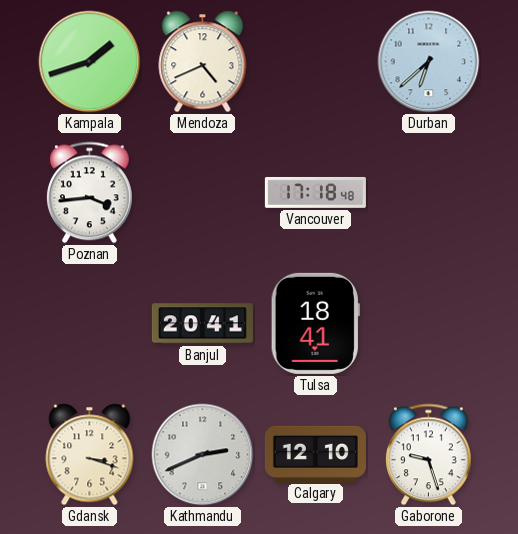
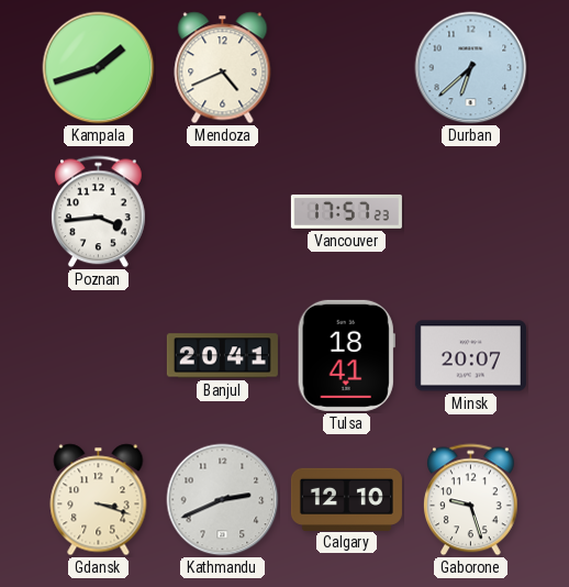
Vancouver: 17:18 -> 17:57 (346, 211)
Minsk: none -> 20:07 (470, 356)
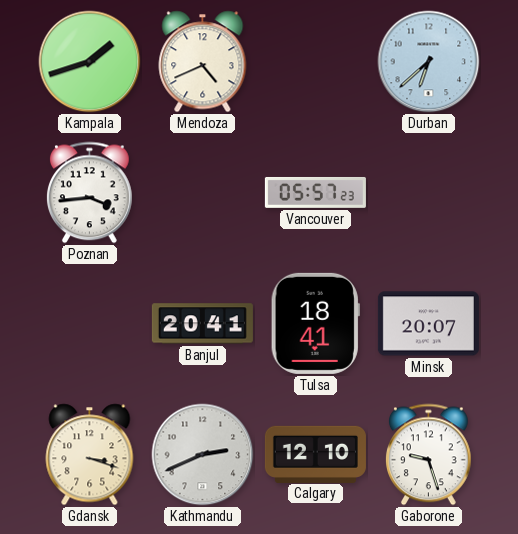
Vancouver: 17:57 -> 05:57 (315, 192)
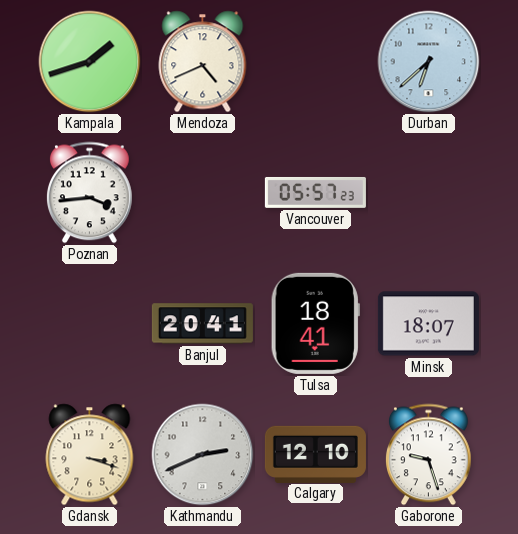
Minsk: 20:07 -> 18:07 (428, 324)
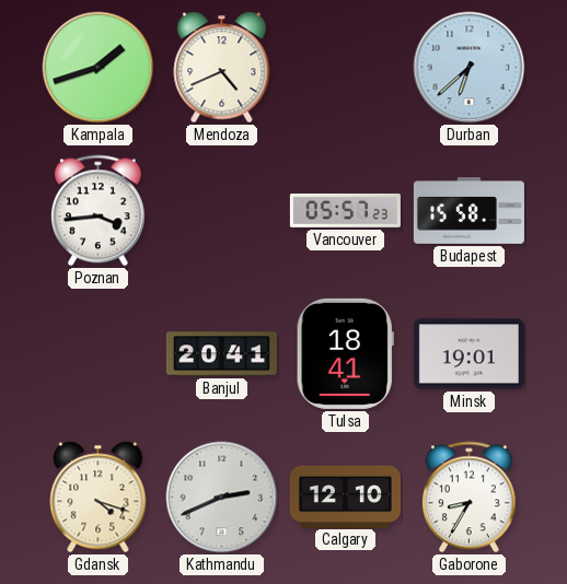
Budapest: none -> 15:58 (468, 211)
Minsk: 18:07 -> 19:01 (468, 354)
Gdansk: 3:18 -> 4:18 (99, 498)
Gaborone: 9:27 -> 8:35 (470, 498)
